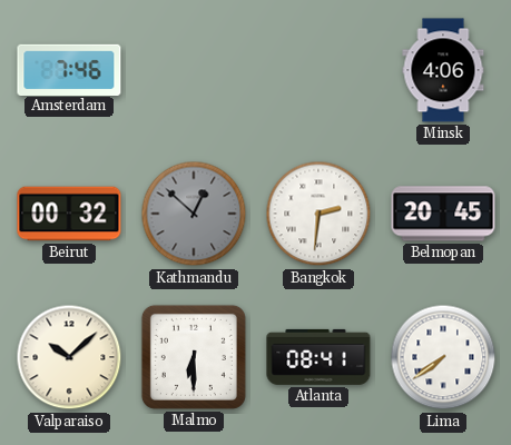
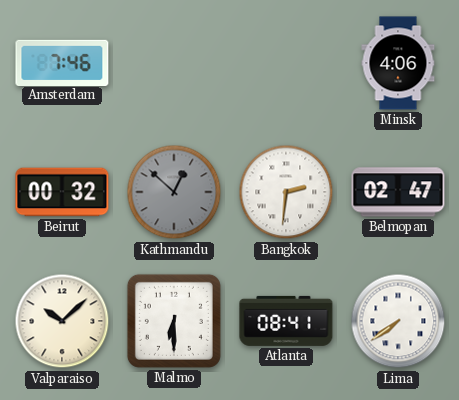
Belmopan: 20:45 -> 02:47 (398, 192)
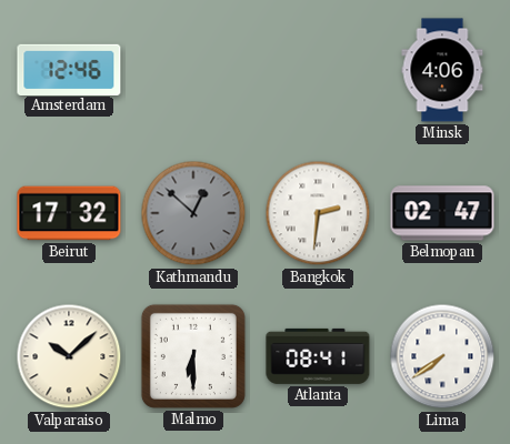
Amsterdam: 7:46 -> 12:46 (69, 69)
Beirut: 00:32 -> 17:32 (69, 213)
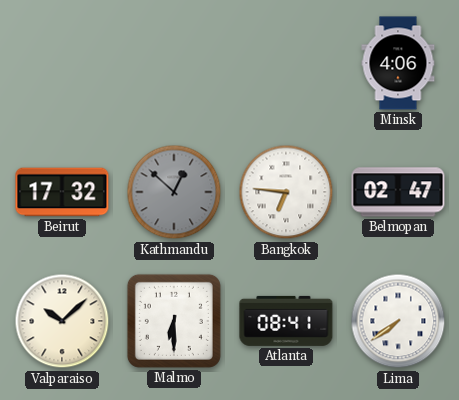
Amsterdam: 12:46 -> none (69, 69)
Bangkok: 2:31 -> 6:46 (286, 192)
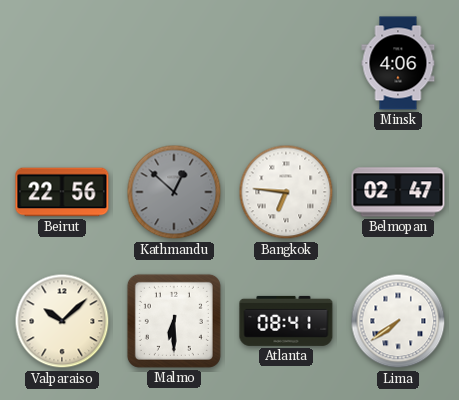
Beirut: 17:32 -> 22:56 (62, 192)
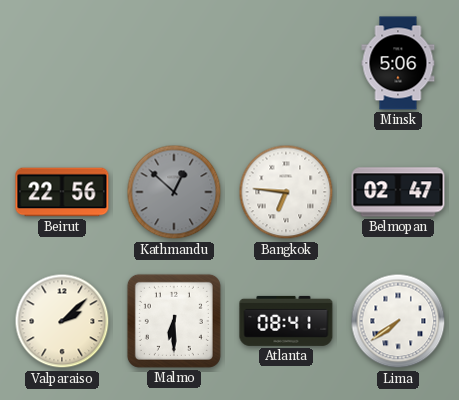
Minsk: 4:06 -> 5:06 (398, 63)
Valparaiso: 10:08 -> 2:08 (62, 321)
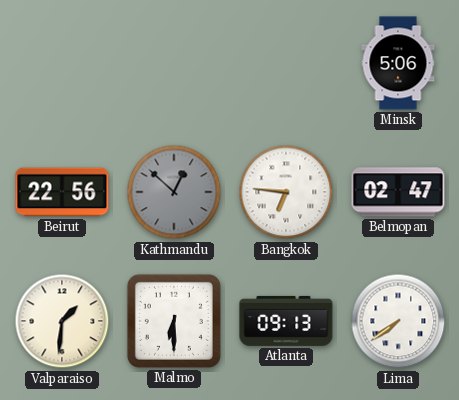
Valparaiso: 2:08 -> 1:31 (62, 321)
Atlanta: 08:41 -> 09:13 (286, 321)
